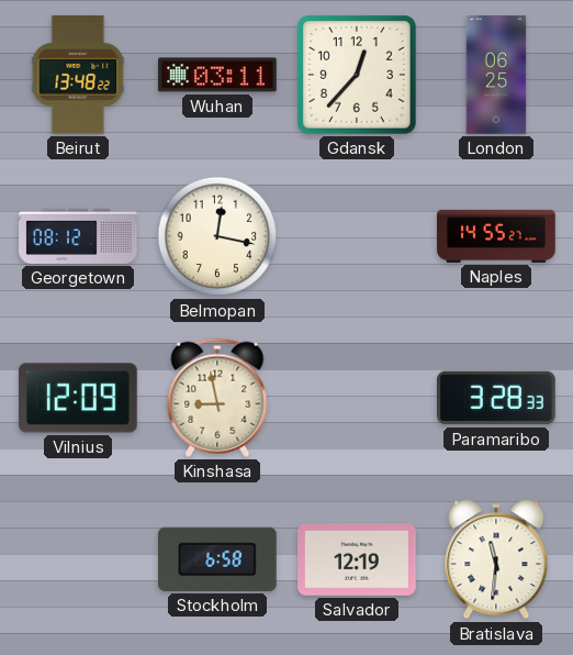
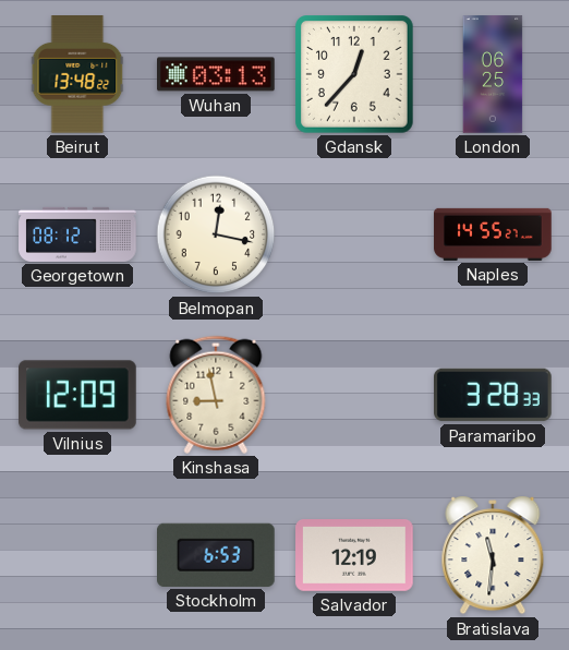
Wuhan: 03:11 -> 03:13 (217, 74)
Stockholm: 6:58 -> 6:53 (217, 555)
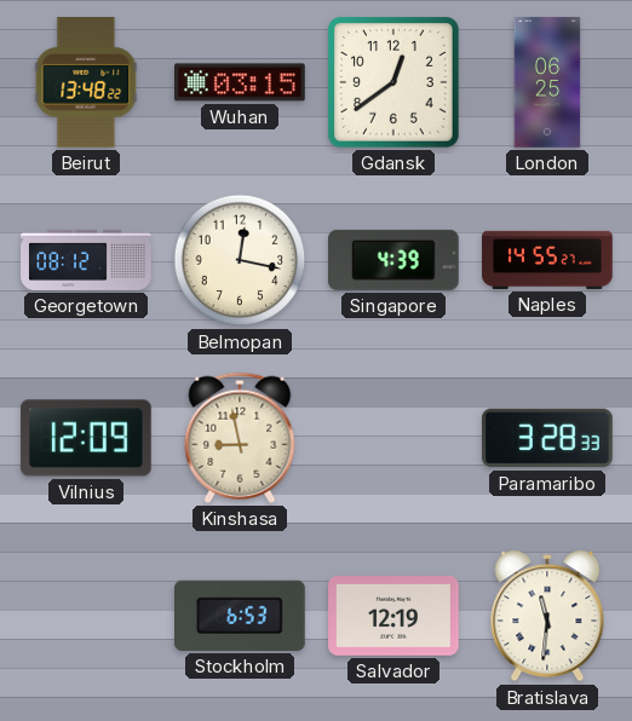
Wuhan: 03:13 -> 03:15 (241, 82)
Gdansk: 12:37 -> 12:39 (395, 83)
Singapore: none -> 4:39 (395, 260)
